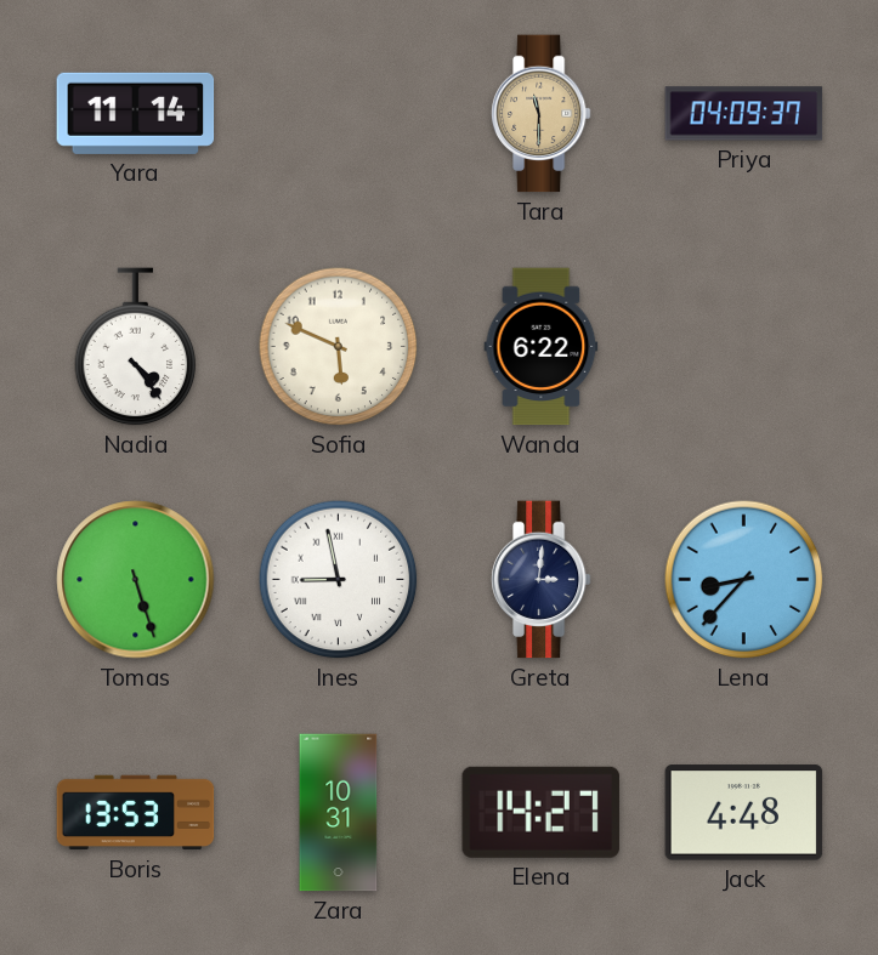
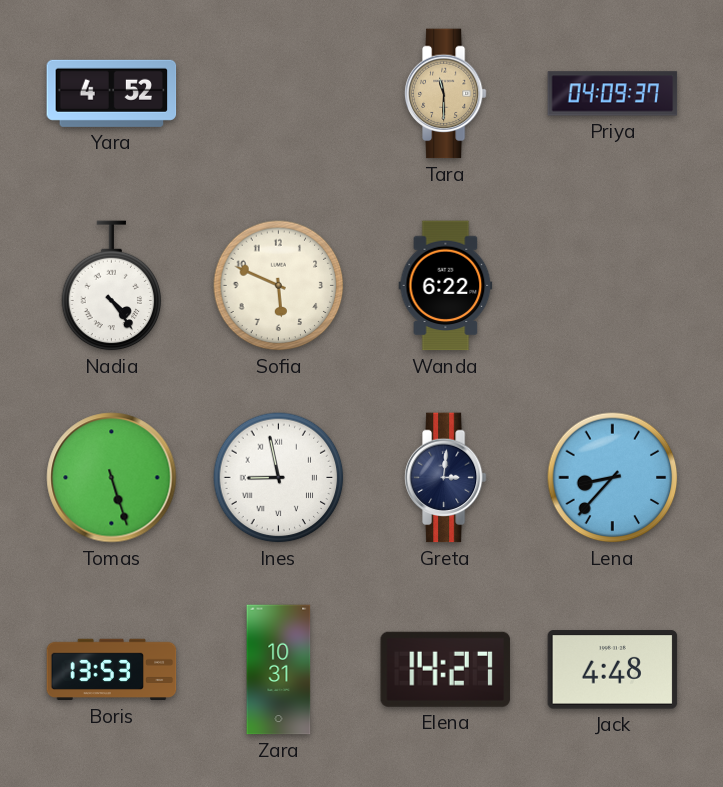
Yara: 11:14 -> 4:52 (112, 93)
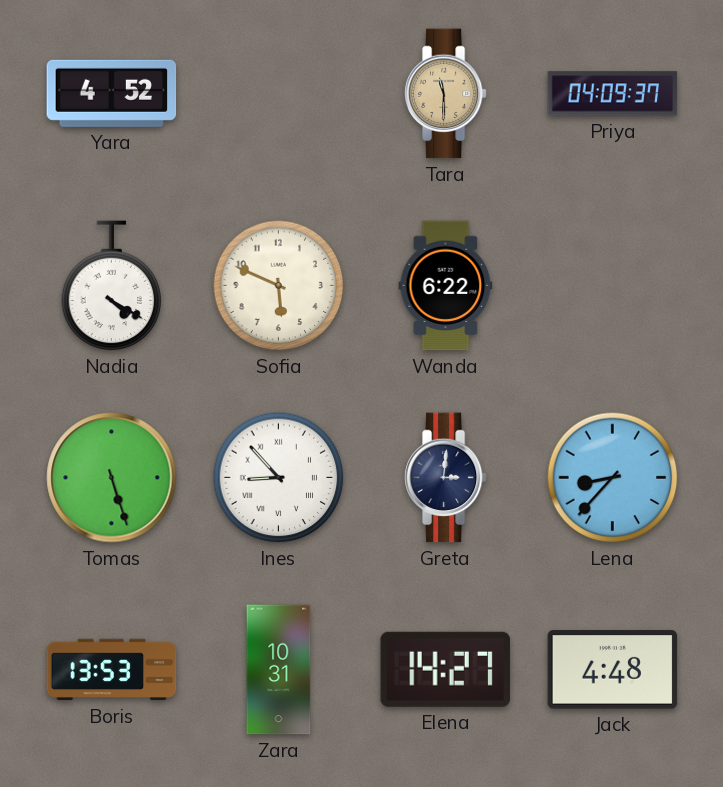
Nadia: 4:24 -> 4:20 (112, 286)
Ines: 8:58 -> 8:53 (279, 478)
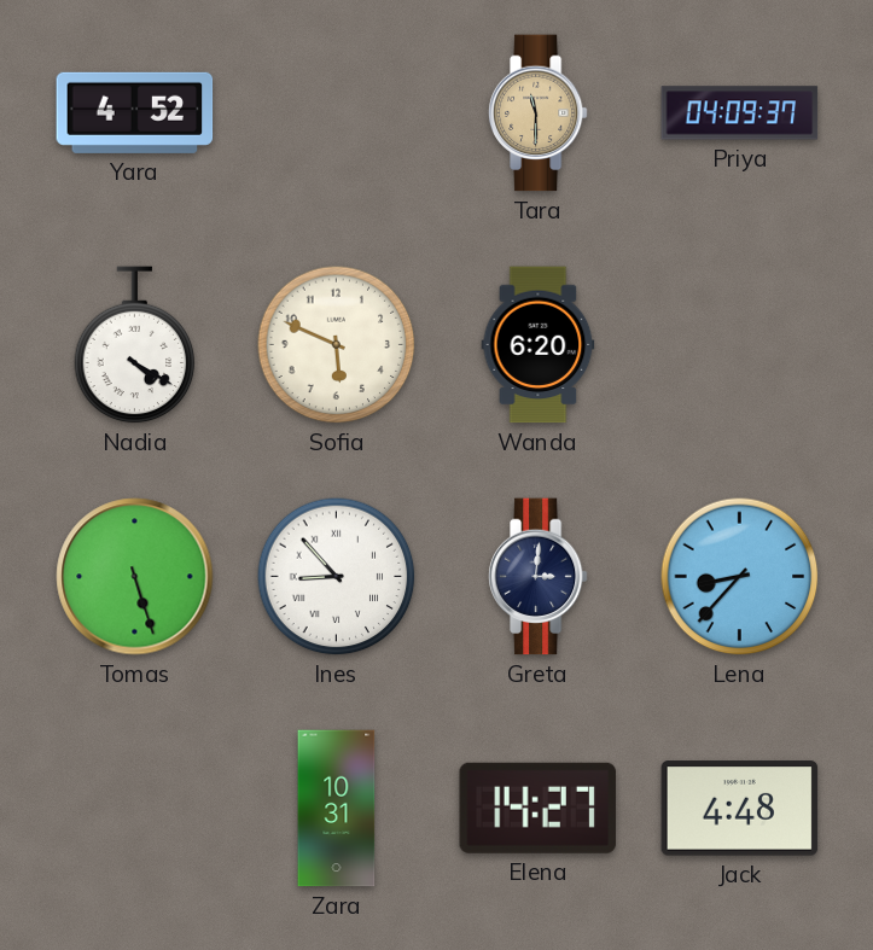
Wanda: 6:22 -> 6:20 (539, 345)
Boris: 13:53 -> none (112, 670)
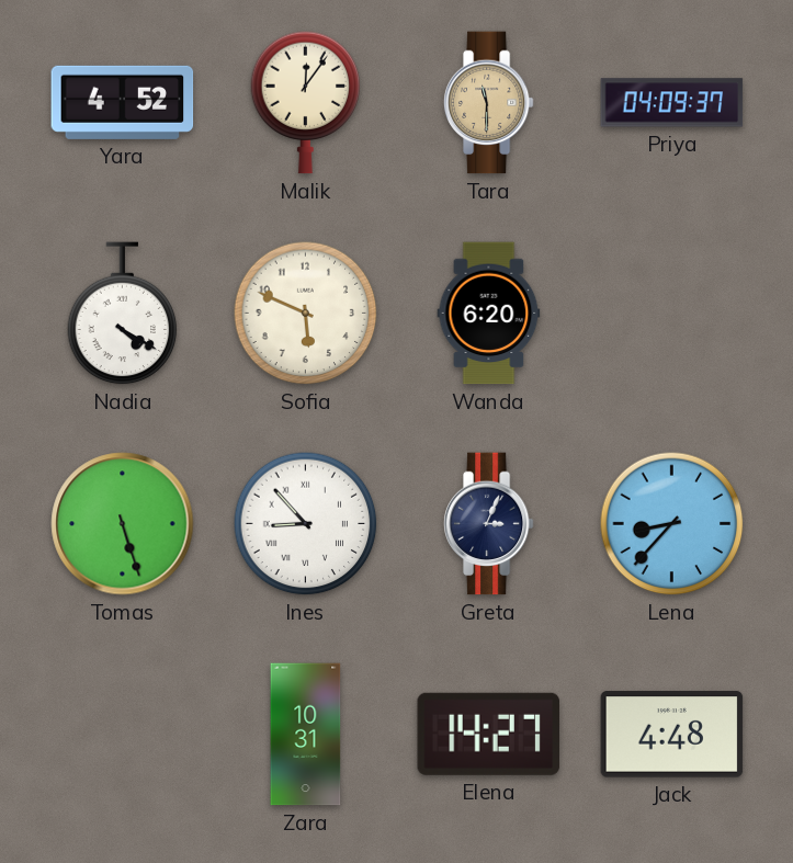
Malik: none -> 12:06 (306, 103)
Greta: 3:01 -> 3:04 (488, 524)
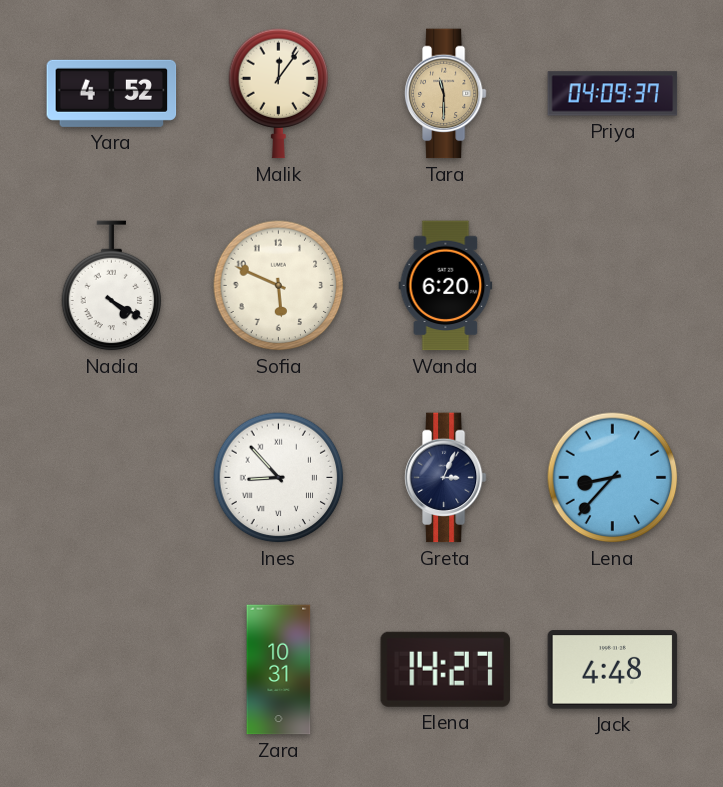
Tomas: 5:27 -> none (123, 524)
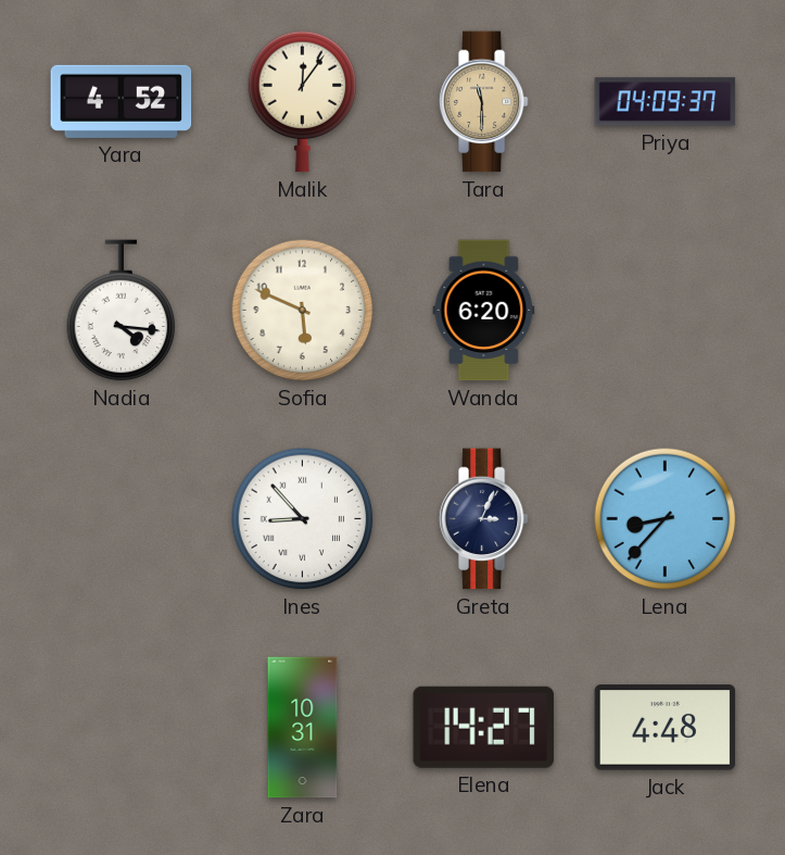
Nadia: 4:20 -> 4:16 (122, 311)
